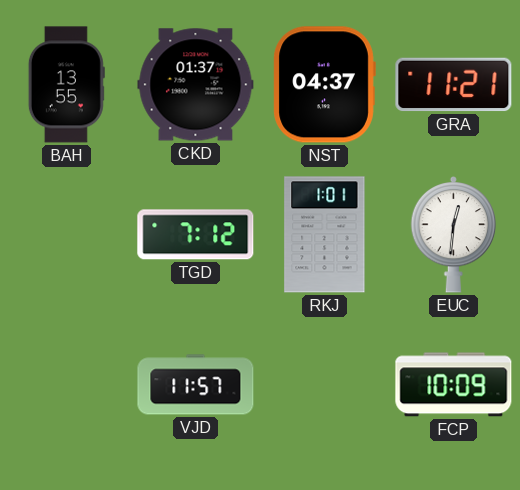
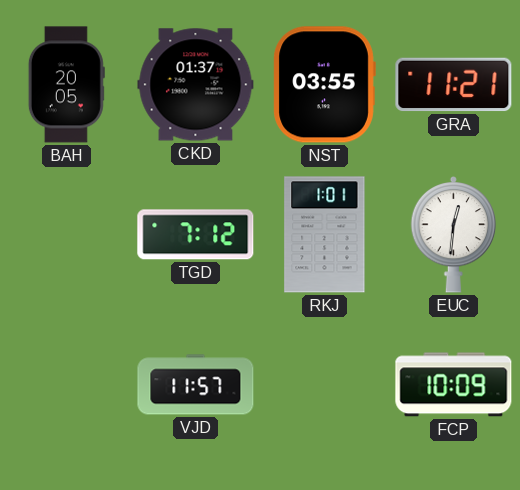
BAH: 13:55 -> 20:05 (66, 85)
NST: 04:37 -> 03:55 (324, 85)
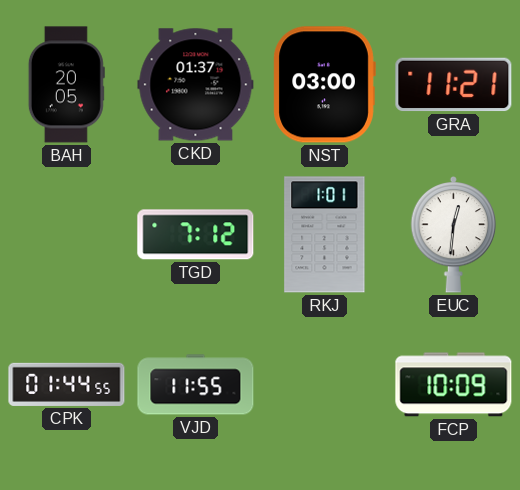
NST: 03:55 -> 03:00 (324, 85)
CPK: none -> 01:44 (67, 384)
VJD: 11:57 -> 11:55 (196, 385)
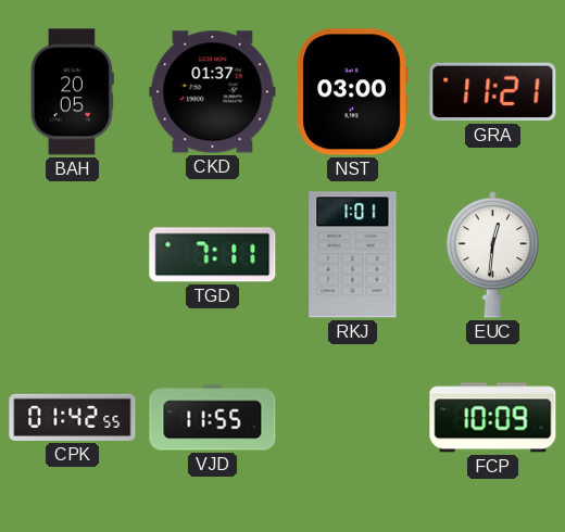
TGD: 7:12 -> 7:11 (213, 255)
CPK: 01:44 -> 01:42 (73, 417)
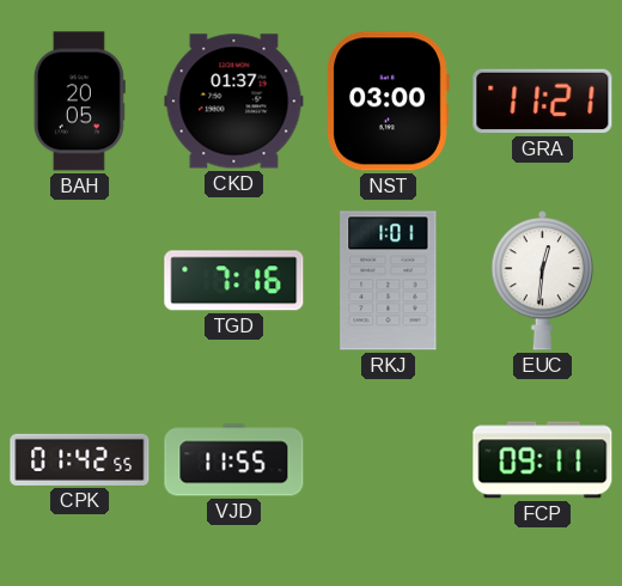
TGD: 7:11 -> 7:16 (234, 281)
FCP: 10:09 -> 09:11 (543, 460)
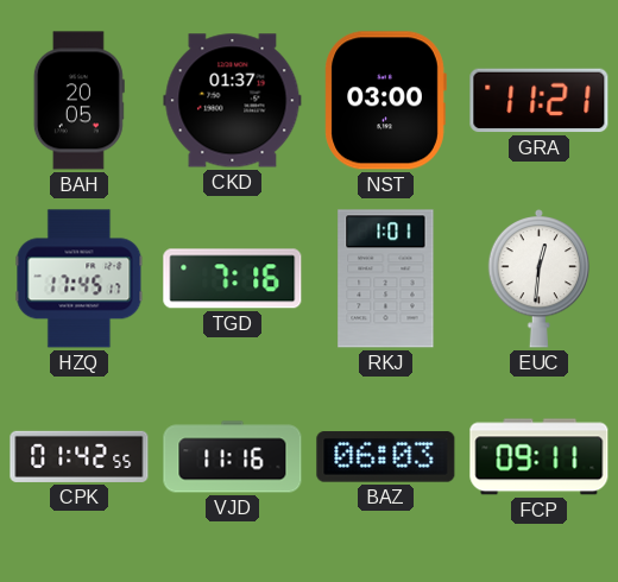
HZQ: none -> 17:45 (80, 279)
VJD: 11:55 -> 11:16 (233, 457)
BAZ: none -> 06:03 (386, 457)
